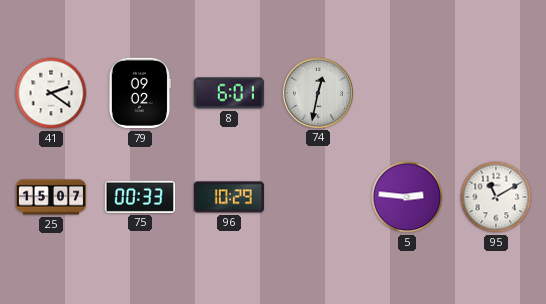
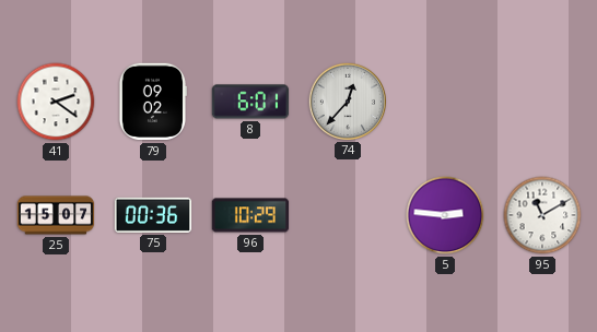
74: 12:32 -> 12:37 (347, 100)
75: 00:33 -> 00:36 (153, 215)
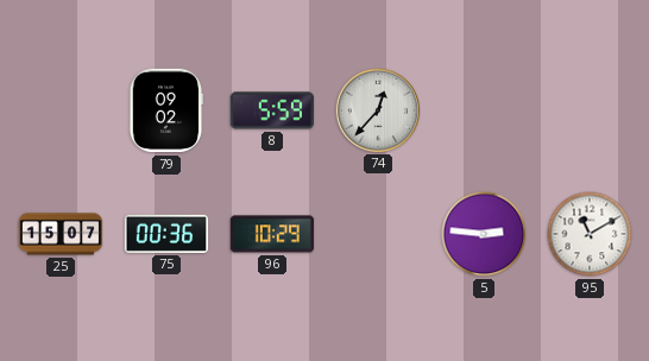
41: 2:21 -> none (56, 102)
8: 6:01 -> 5:59 (272, 110)
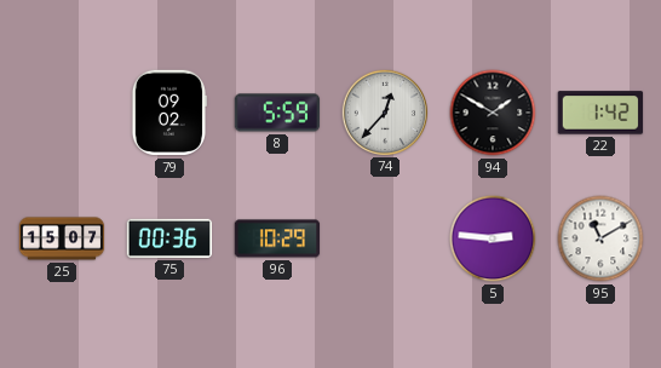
94: none -> 1:50 (493, 113)
22: none -> 1:42 (600, 113)
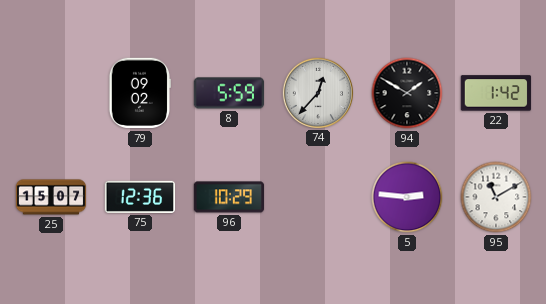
75: 00:36 -> 12:36 (140, 197)
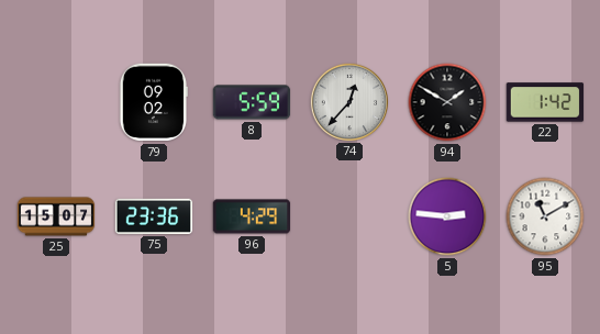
75: 12:36 -> 23:36 (154, 216)
96: 10:29 -> 4:29 (252, 216)
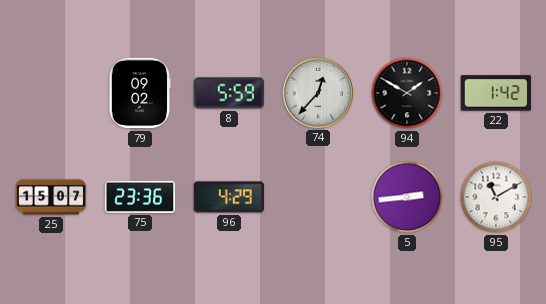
5: 2:46 -> 2:44 (407, 197)
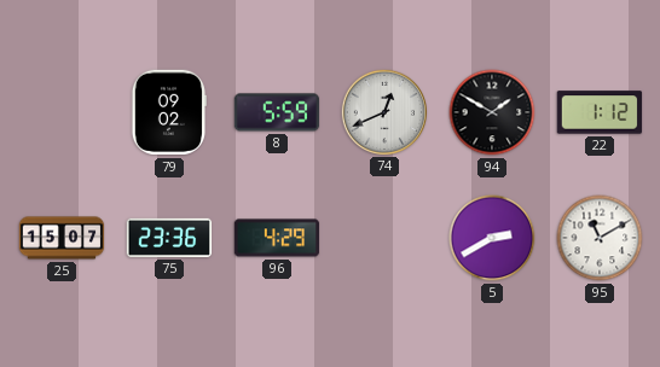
74: 12:37 -> 12:41 (383, 111)
22: 1:42 -> 1:12 (600, 112)
5: 2:44 -> 2:40 (492, 238)
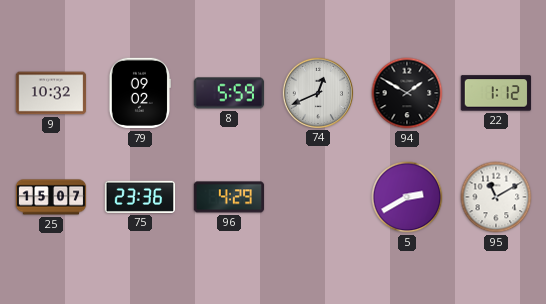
9: none -> 10:32 (51, 93)
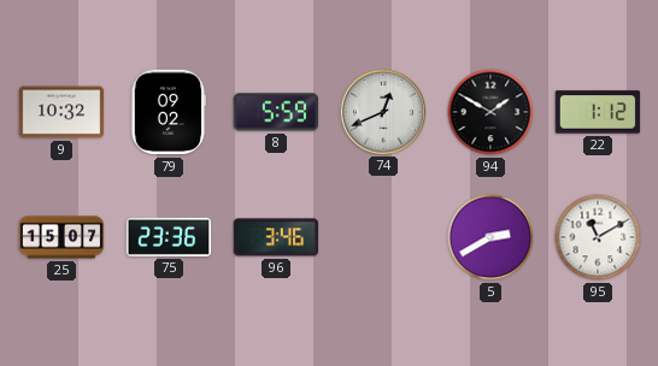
96: 4:29 -> 3:46 (276, 237)
